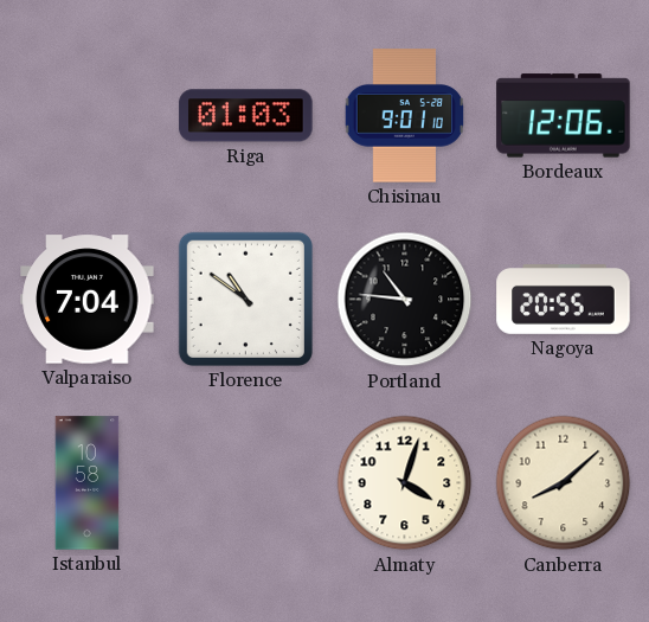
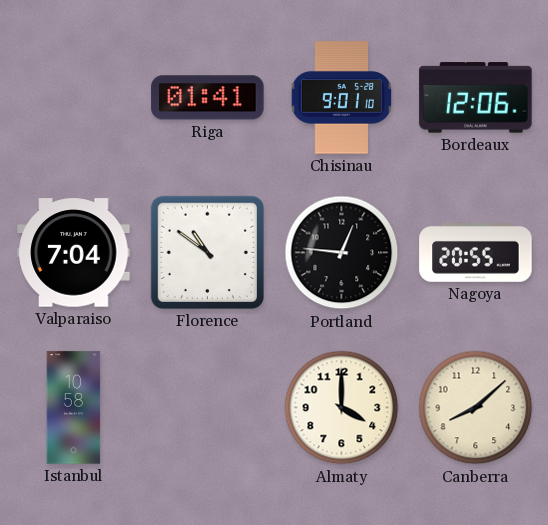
Riga: 01:03 -> 01:41 (208, 98)
Portland: 10:46 -> 12:46 (342, 253)
Almaty: 4:03 -> 4:00 (342, 408)
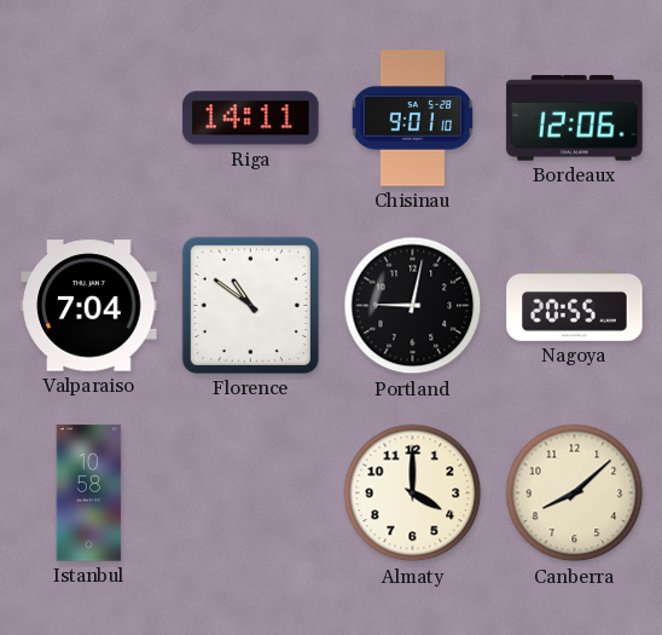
Riga: 01:41 -> 14:11 (251, 119)
Portland: 12:46 -> 9:02 (413, 306)
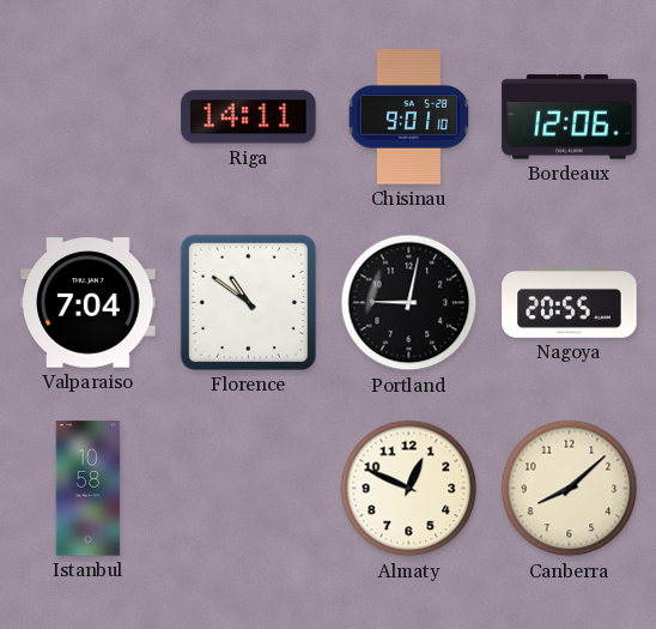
Almaty: 4:00 -> 12:49 (409, 489)
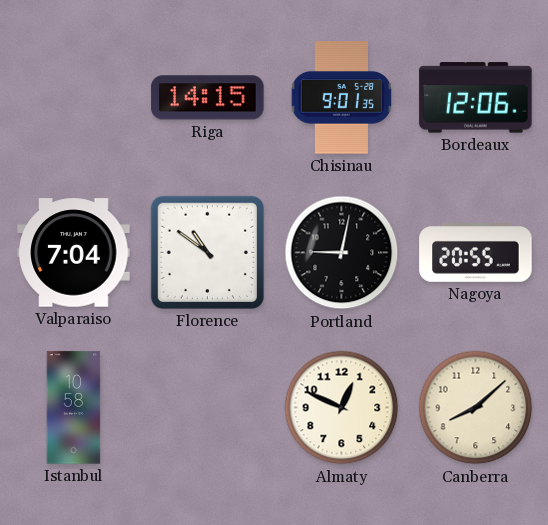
Riga: 14:11 -> 14:15 (208, 98)
Chisinau: 9:01:10 -> 9:01:35 (341, 98)
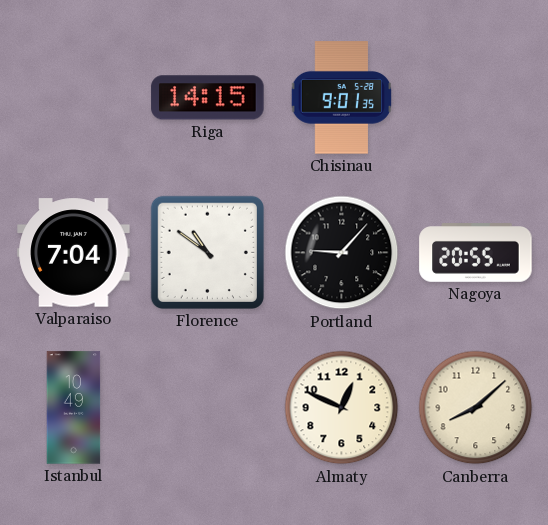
Bordeaux: 12:06 -> none (476, 98)
Portland: 9:02 -> 9:07 (342, 253)
Istanbul: 10:58 -> 10:49 (74, 408)
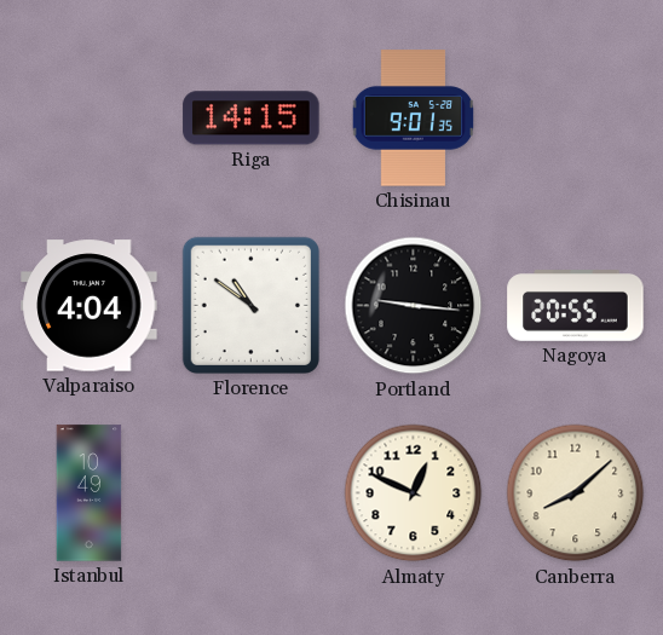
Valparaiso: 7:04 -> 4:04 (90, 306)
Portland: 9:07 -> 9:16 (414, 306)
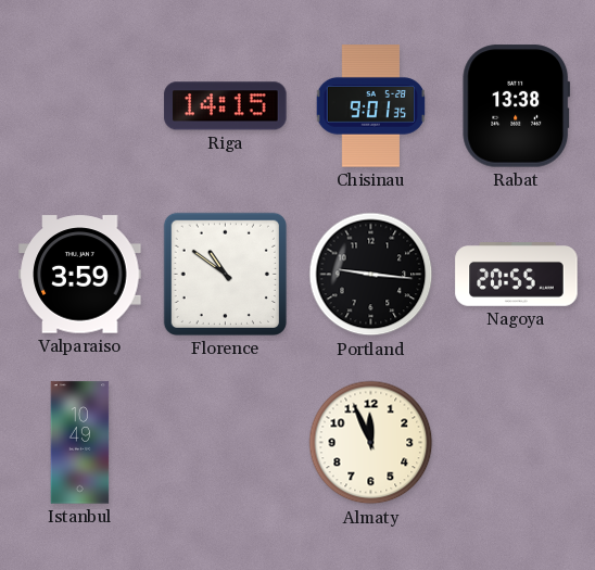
Rabat: none -> 13:38 (516, 106)
Valparaiso: 4:04 -> 3:59 (80, 275)
Almaty: 12:49 -> 11:56 (371, 443)
Canberra: 8:08 -> none (576, 493)
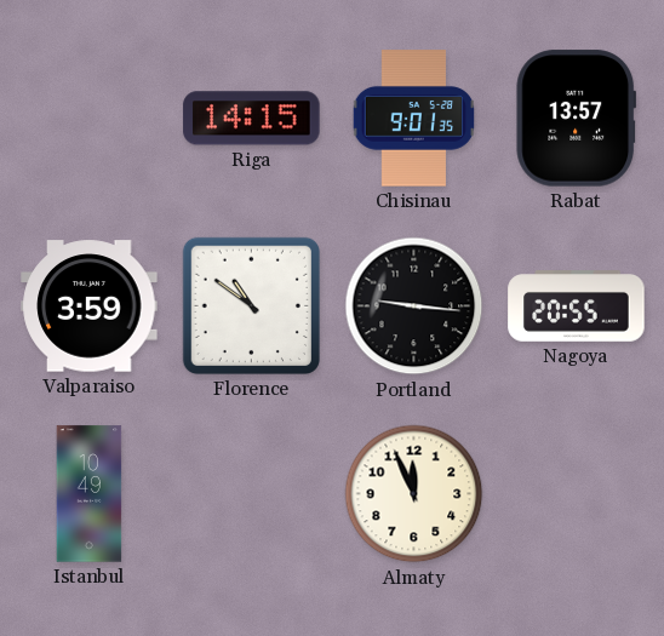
Rabat: 13:38 -> 13:57 (576, 119)
